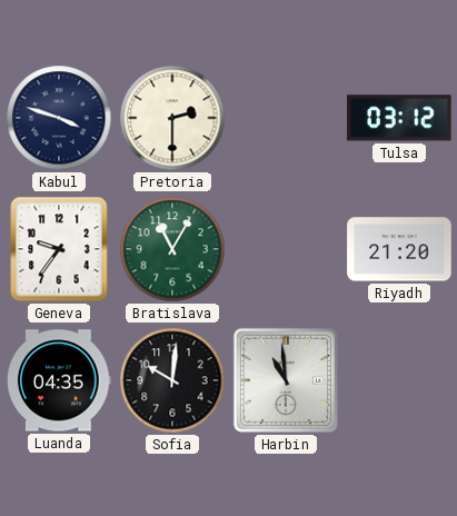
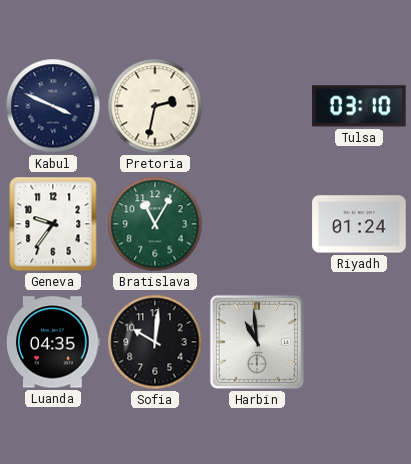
Kabul: 3:48 -> 3:49 (53, 106)
Pretoria: 2:30 -> 2:32 (155, 106)
Tulsa: 03:12 -> 03:10 (359, 106)
Riyadh: 21:20 -> 01:24 (359, 224)
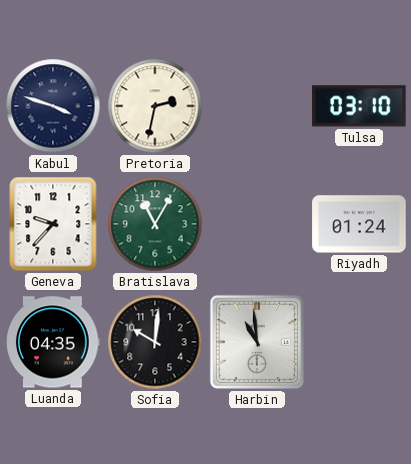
Kabul: 3:49 -> 3:48 (53, 106)
Geneva: 9:36 -> 9:37 (53, 224)
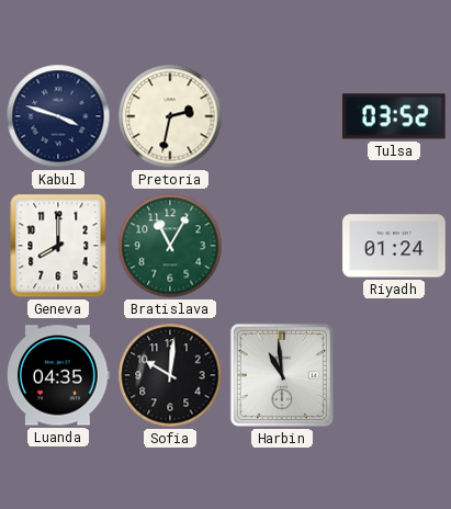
Tulsa: 03:10 -> 03:52 (394, 116)
Geneva: 9:37 -> 8:00 (58, 246)
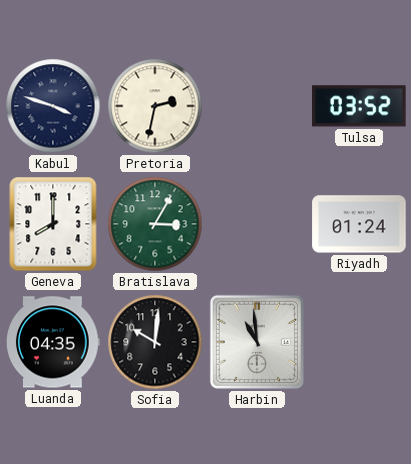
Bratislava: 11:05 -> 3:05 (155, 224)
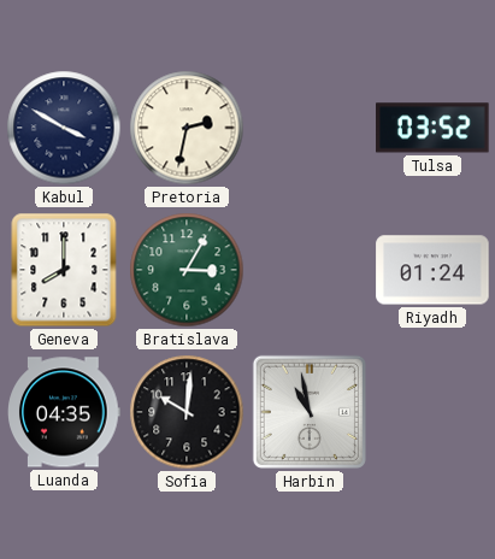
Kabul: 3:48 -> 3:50 (64, 128)
Harbin: 10:59 -> 10:58 (310, 412)
